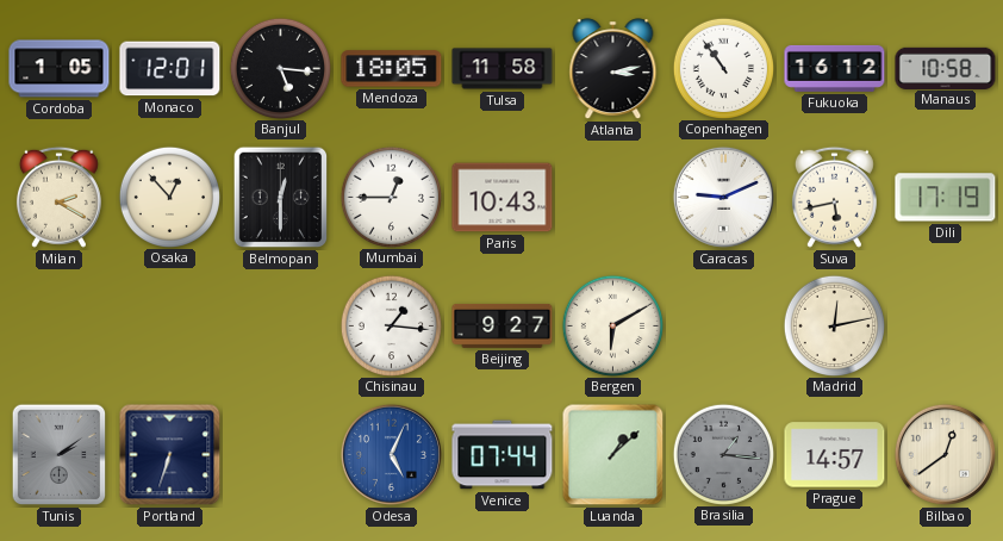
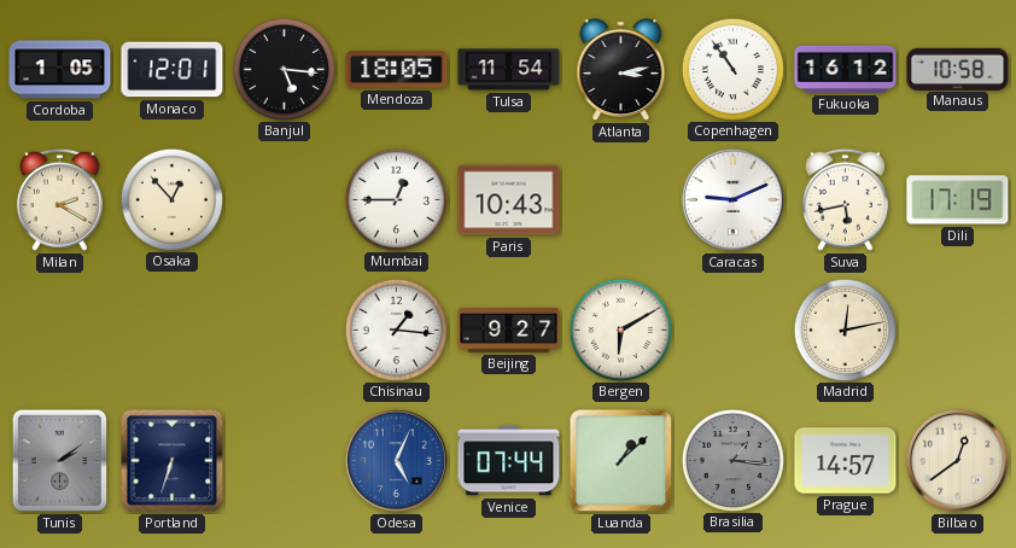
Tulsa: 11:58 -> 11:54 (509, 70)
Belmopan: 12:30 -> none (281, 198)
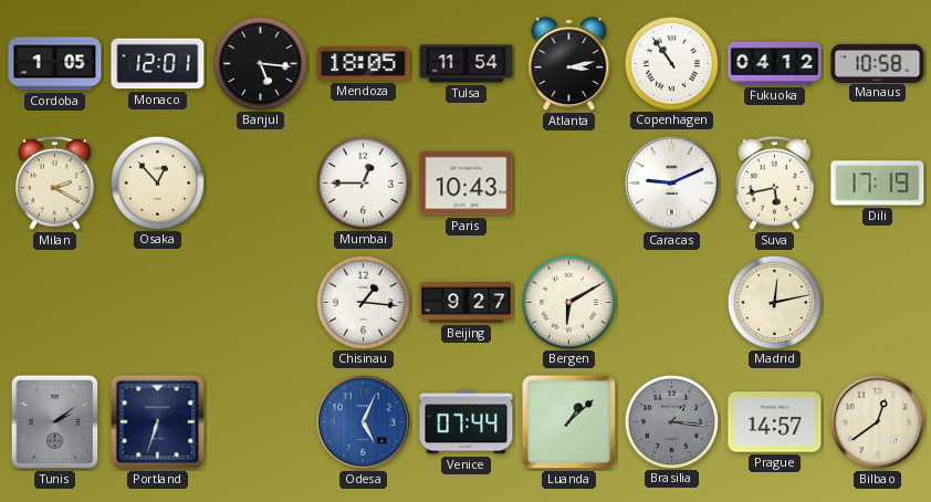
Fukuoka: 16:12 -> 04:12 (775, 63)
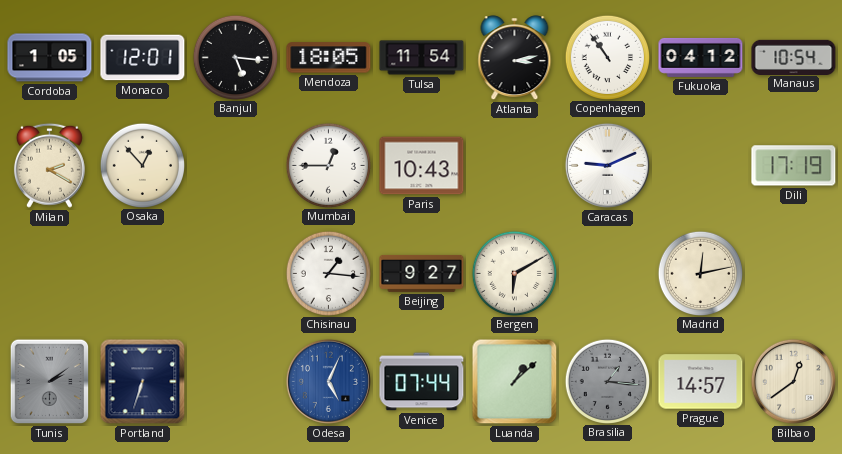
Manaus: 10:58 -> 10:54 (794, 57)
Suva: 5:43 -> none (774, 182)
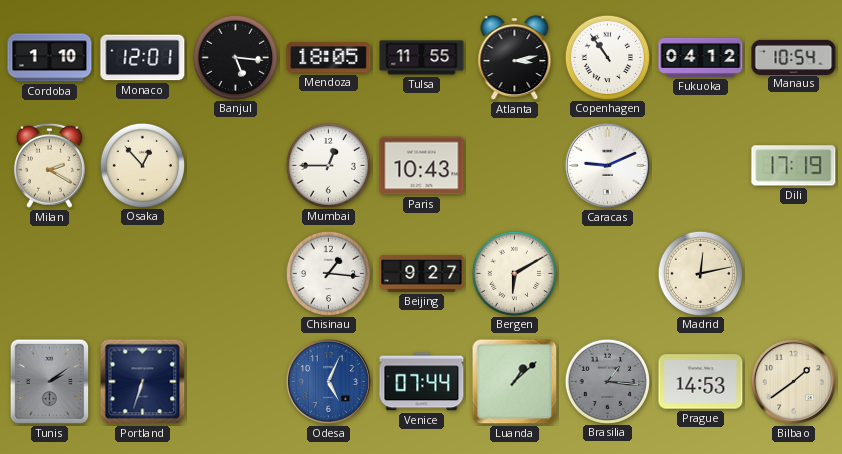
Cordoba: 1:05 -> 1:10 (50, 58)
Tulsa: 11:54 -> 11:55 (422, 58)
Prague: 14:57 -> 14:53 (701, 382)
Bilbao: 12:39 -> 1:39 (793, 381)
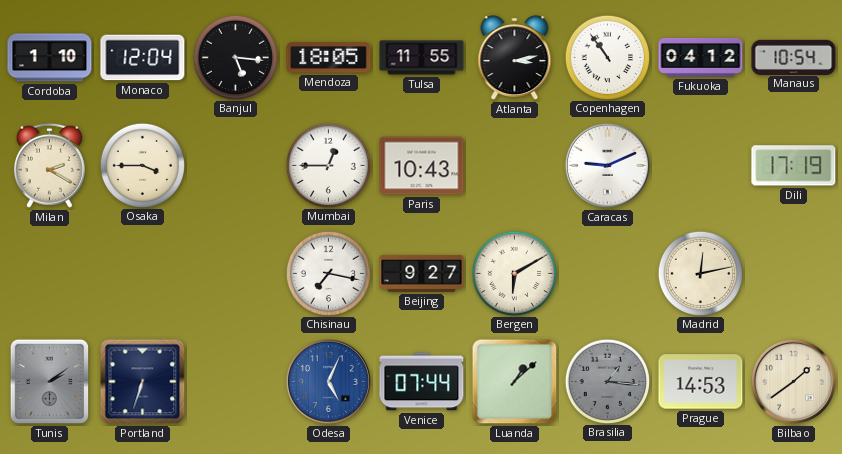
Monaco: 12:01 -> 12:04 (143, 58)
Osaka: 12:53 -> 3:45 (142, 165)
Chisinau: 1:16 -> 7:17 (328, 273)
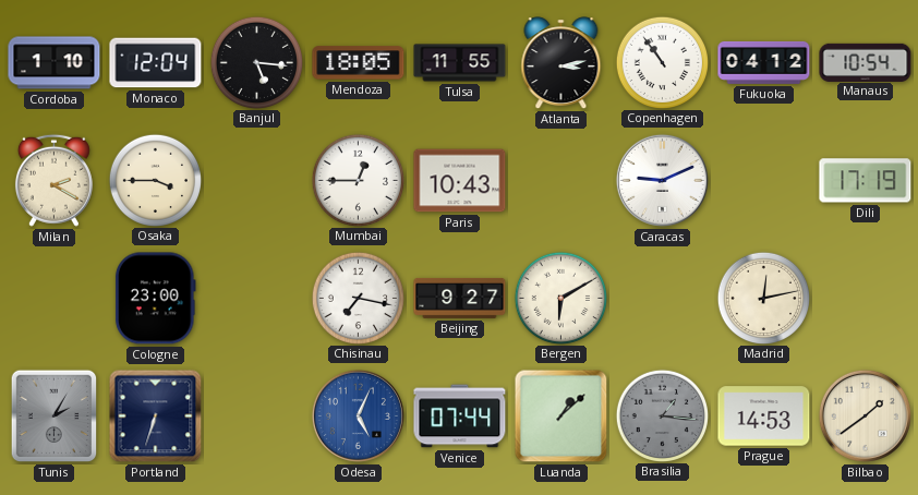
Cologne: none -> 23:00 (155, 299)
Tunis: 2:09 -> 2:05 (55, 416)
